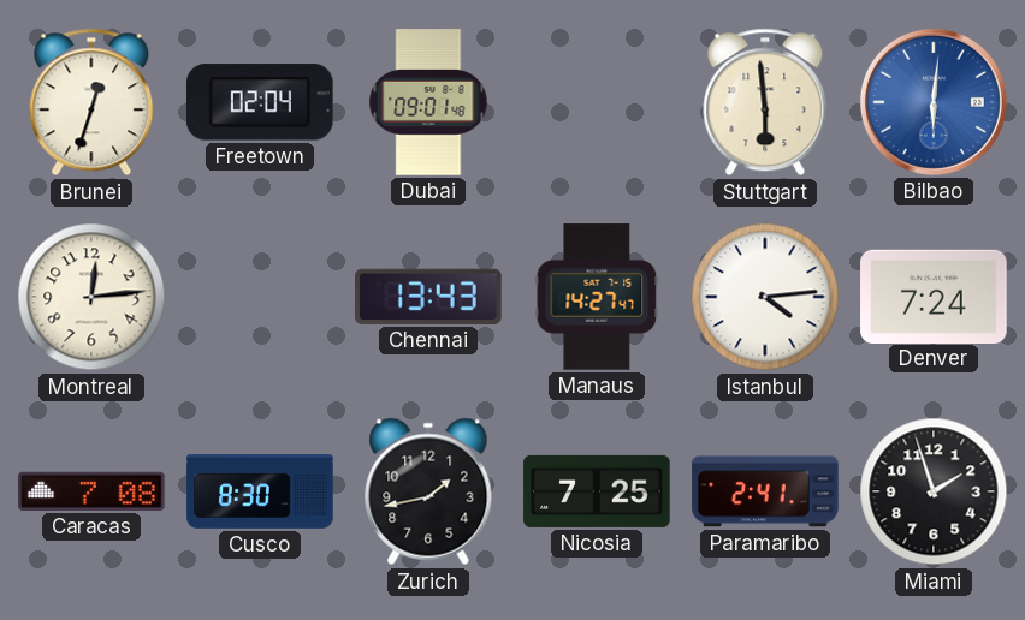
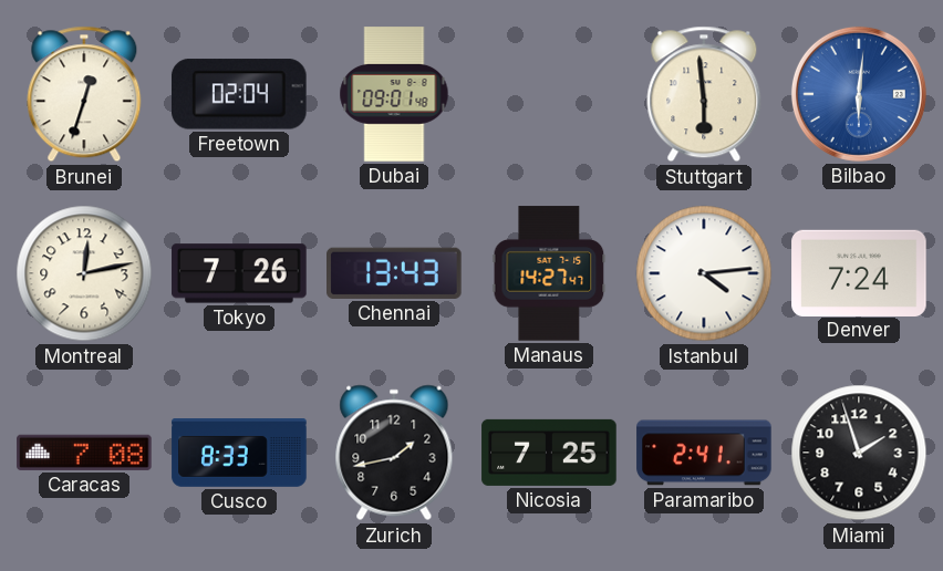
Montreal: 12:14 -> 12:13 (84, 273)
Tokyo: none -> 7:26 (239, 273)
Cusco: 8:30 -> 8:33 (239, 454)
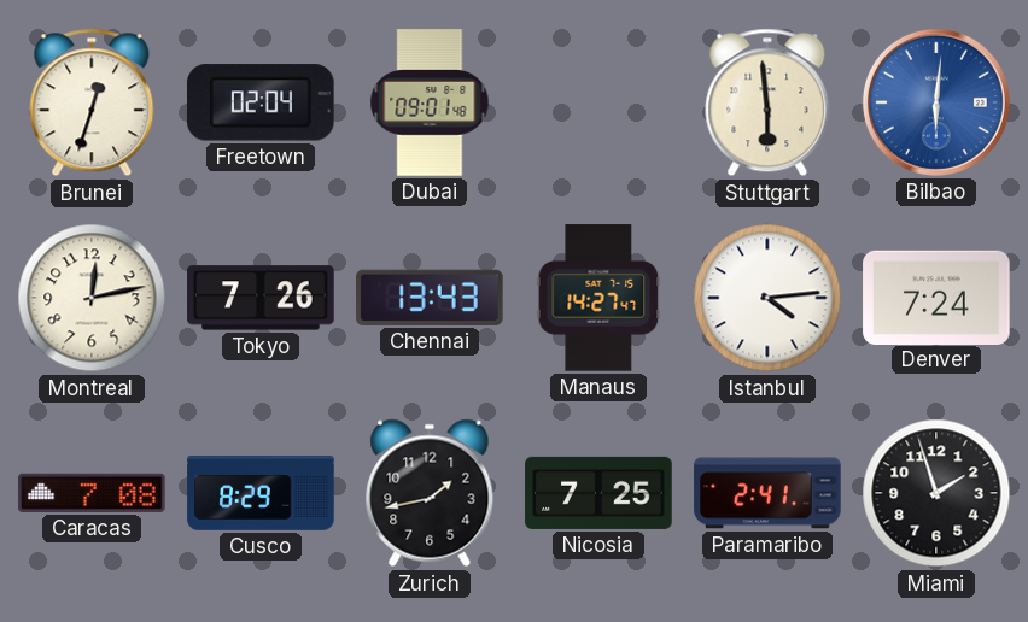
Cusco: 8:33 -> 8:29 (261, 494)
